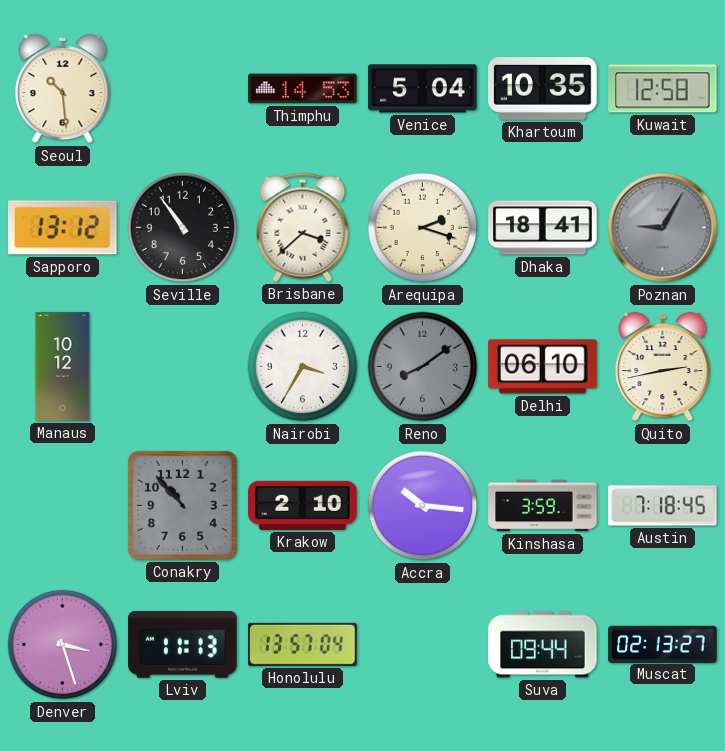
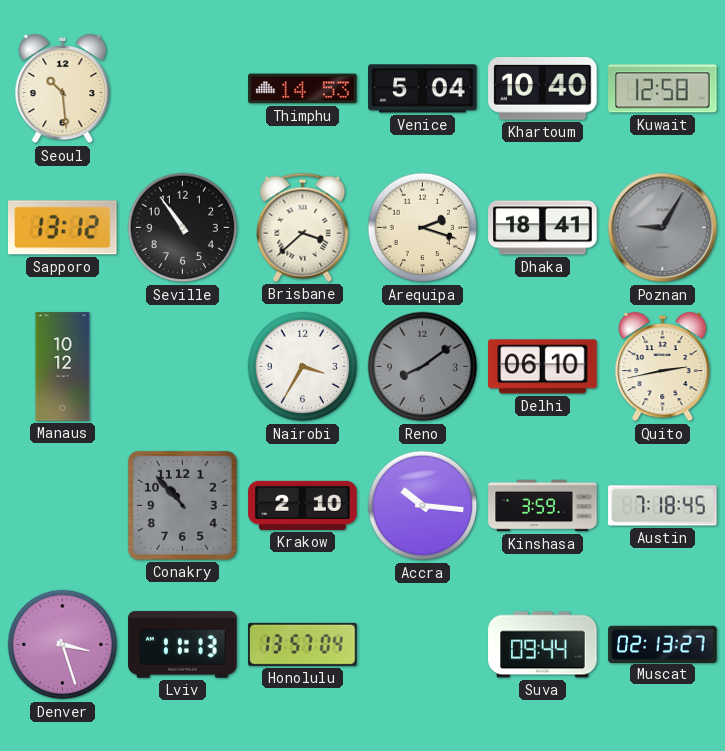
Khartoum: 10:35 -> 10:40 (543, 89)
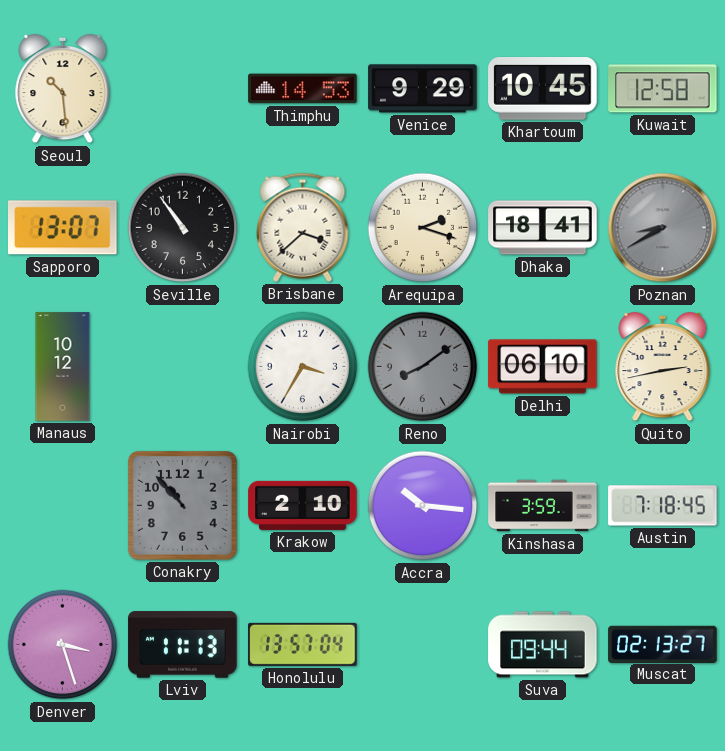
Venice: 5:04 -> 9:29 (423, 89)
Khartoum: 10:40 -> 10:45 (543, 89)
Sapporo: 13:12 -> 13:07 (63, 228)
Poznan: 9:05 -> 8:40 (663, 228)
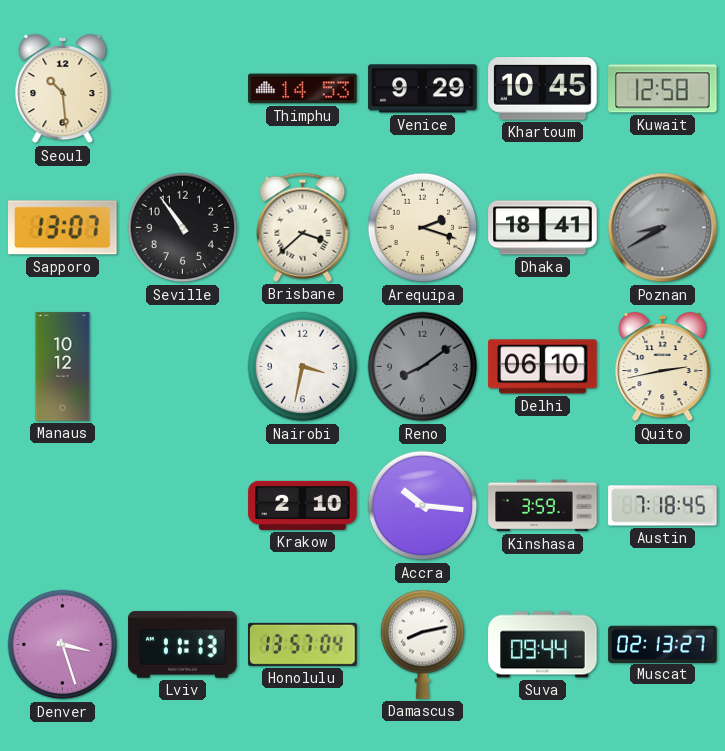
Nairobi: 3:35 -> 3:32 (303, 367)
Conakry: 10:53 -> none (182, 505)
Damascus: none -> 8:13 (423, 644)
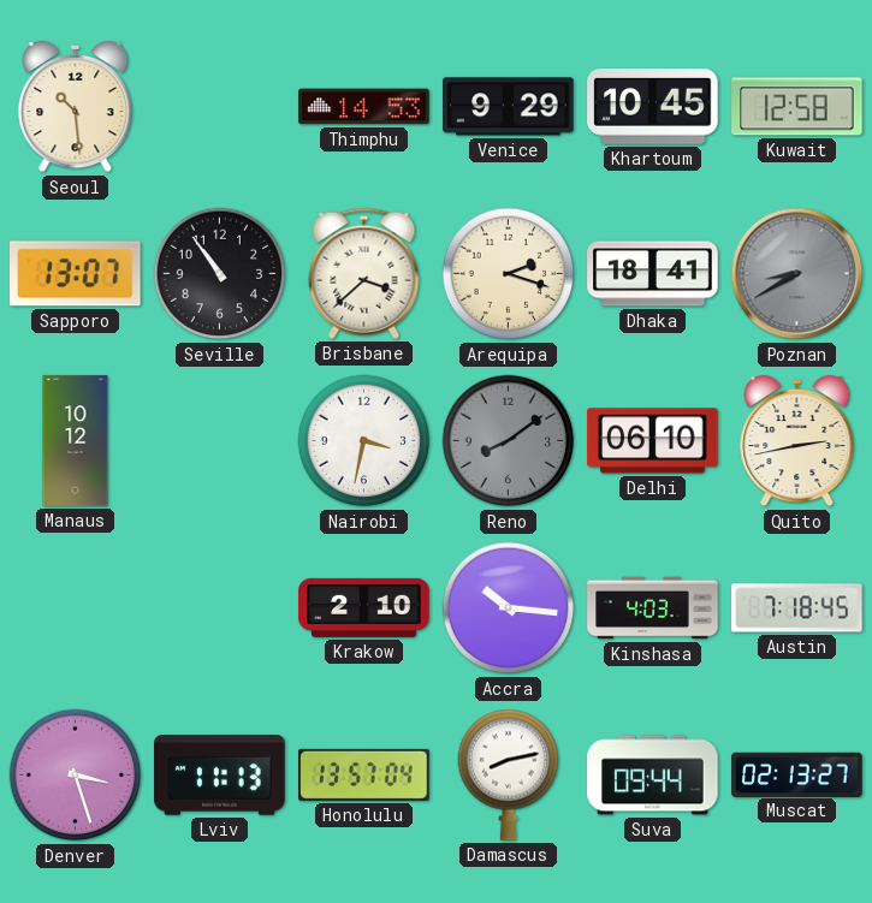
Kinshasa: 3:59 -> 4:03 (653, 608)
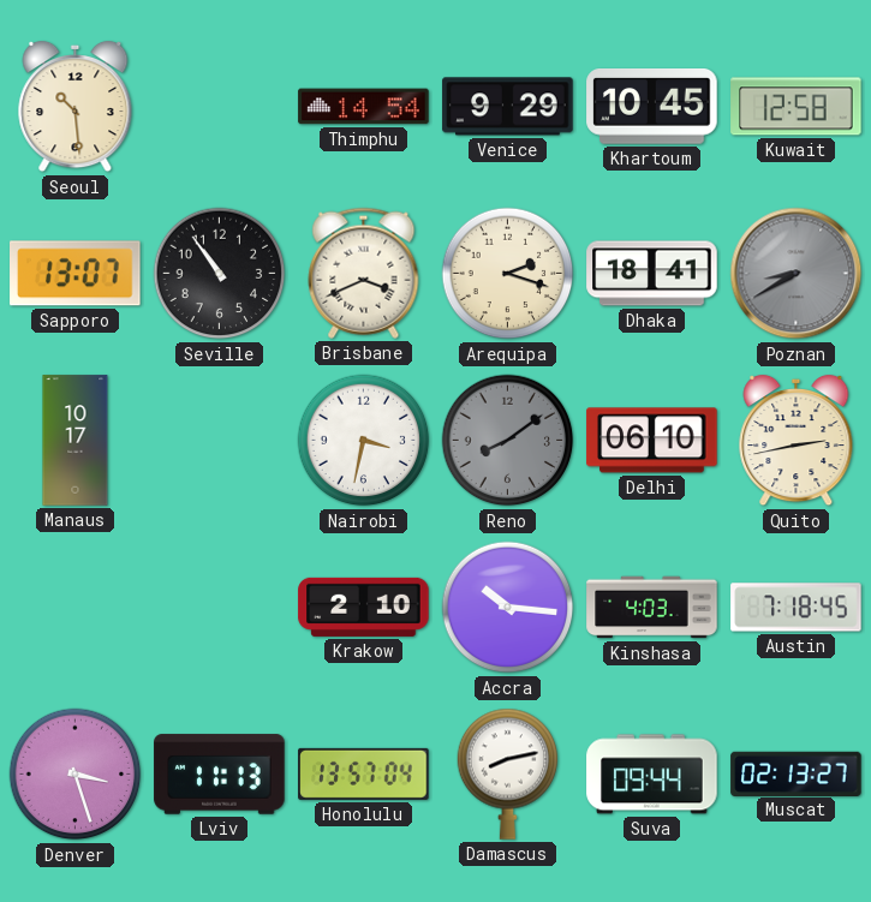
Thimphu: 14:53 -> 14:54 (364, 107)
Brisbane: 3:38 -> 3:41 (364, 273)
Manaus: 10:12 -> 10:17 (76, 441)
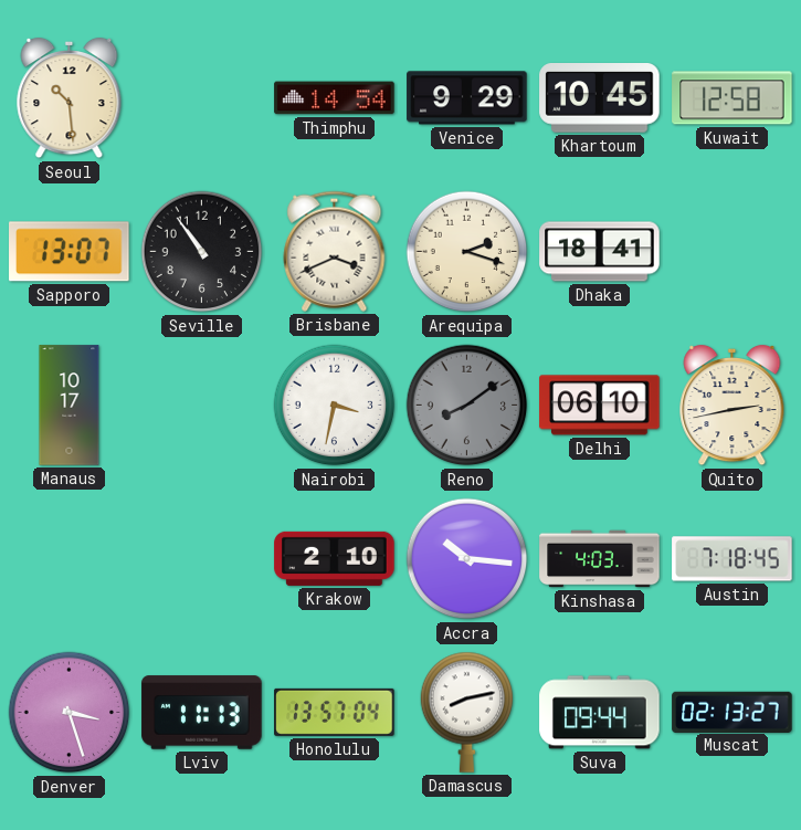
Poznan: 8:40 -> none (797, 274)
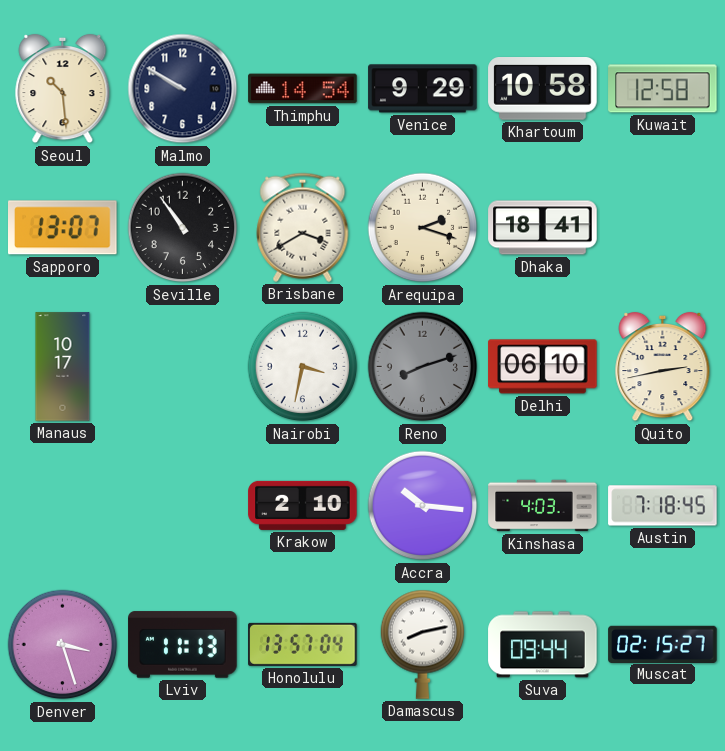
Malmo: none -> 9:50 (183, 89)
Khartoum: 10:45 -> 10:58 (543, 89)
Brisbane: 3:41 -> 3:40 (303, 227)
Reno: 8:09 -> 8:12 (423, 367)
Muscat: 02:13 -> 02:15 (663, 644)
